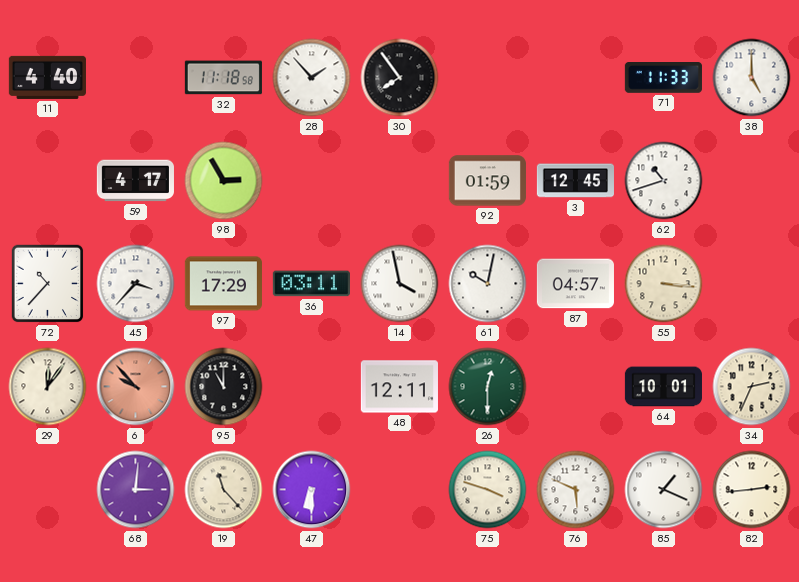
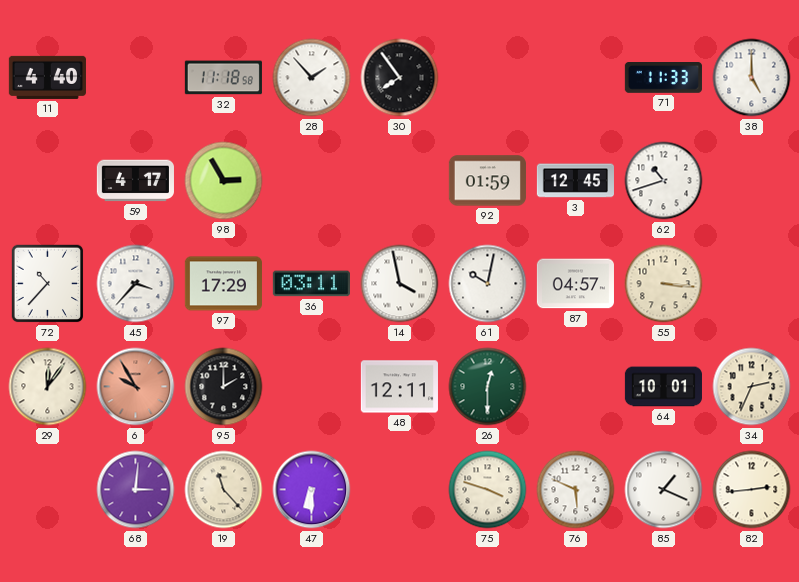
6: 9:53 -> 9:55 (136, 387)
95: 11:00 -> 2:00 (224, 387)
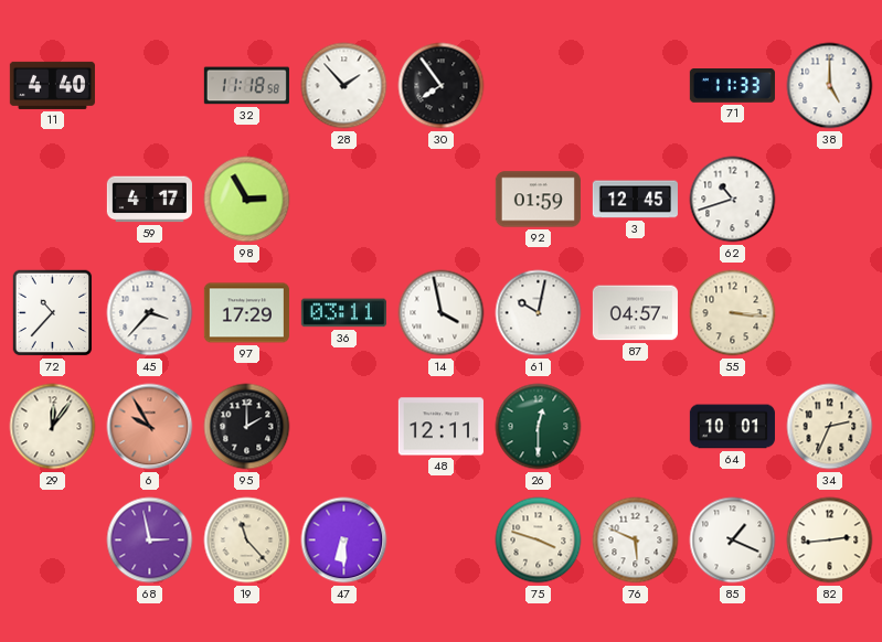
68: 3:01 -> 2:58 (150, 541)
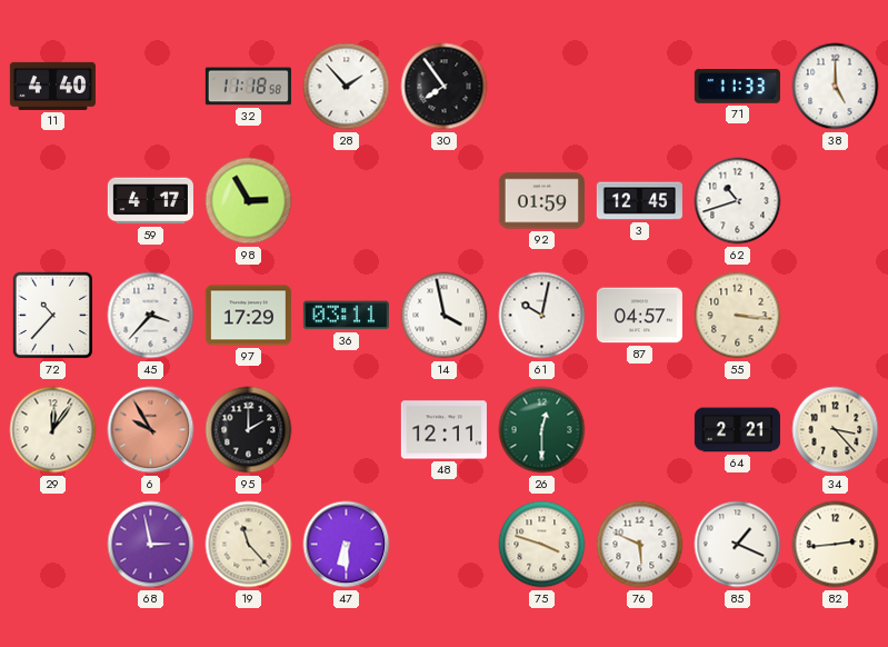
64: 10:01 -> 2:21 (737, 430)
34: 2:34 -> 3:23 (836, 430)
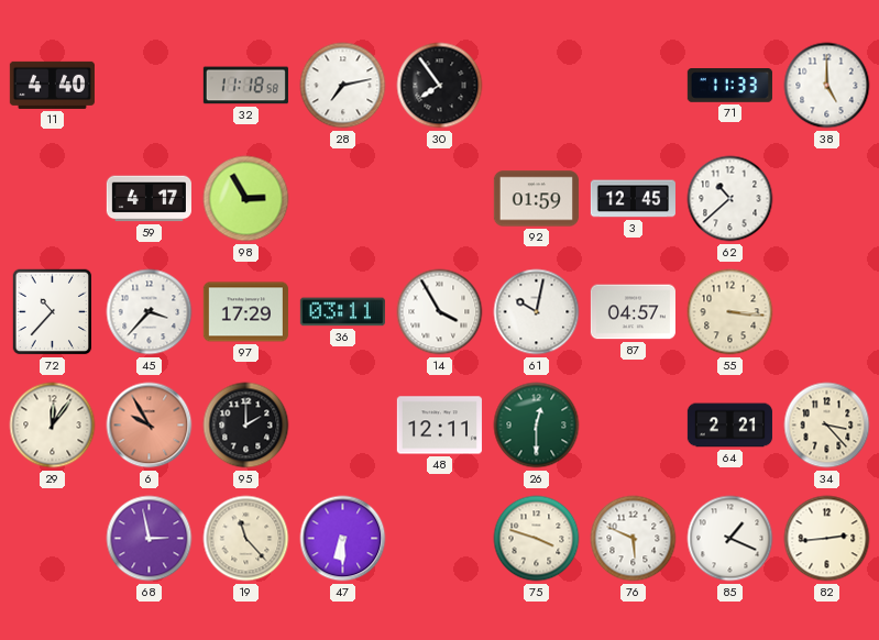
28: 1:53 -> 7:13 (343, 86)
62: 10:42 -> 10:38 (730, 199)
14: 3:58 -> 3:55 (440, 312)
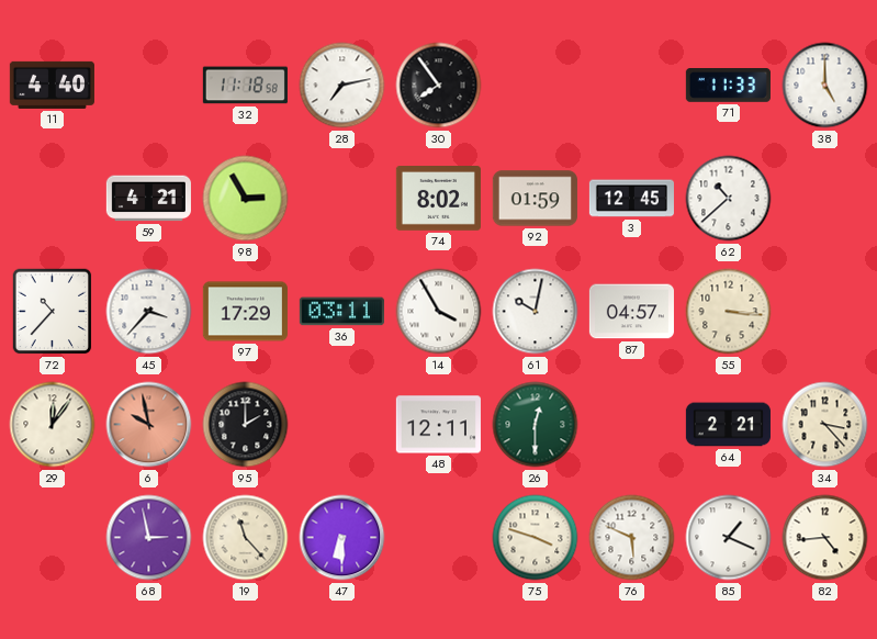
59: 4:17 -> 4:21 (148, 199)
74: none -> 8:02 (438, 199)
6: 9:55 -> 9:58 (149, 425)
82: 2:44 -> 4:44 (825, 538)
